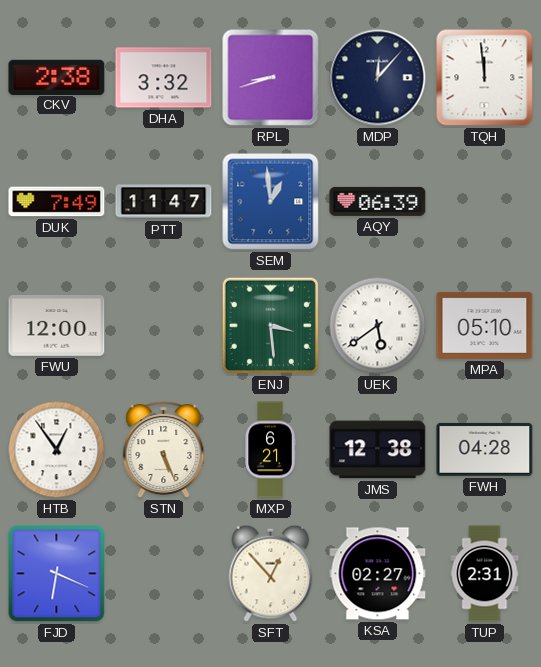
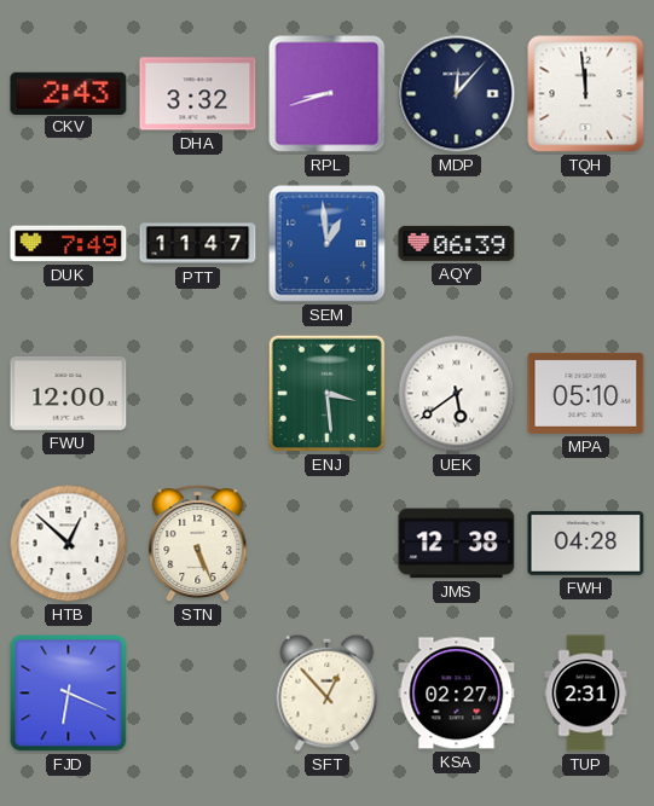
CKV: 2:38 -> 2:43 (69, 93)
HTB: 12:54 -> 12:52 (69, 544)
MXP: 6:21 -> none (270, 450)
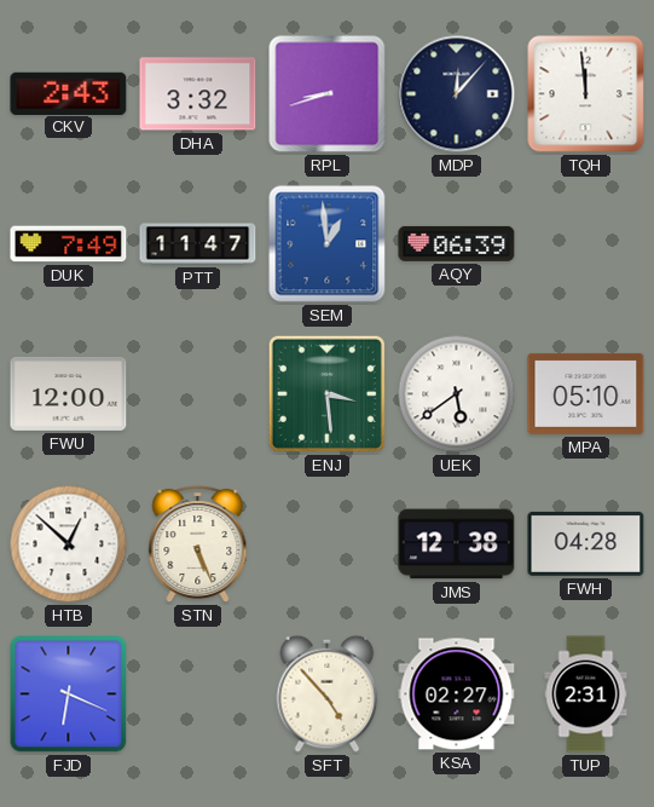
SFT: 12:53 -> 4:53 (328, 693)
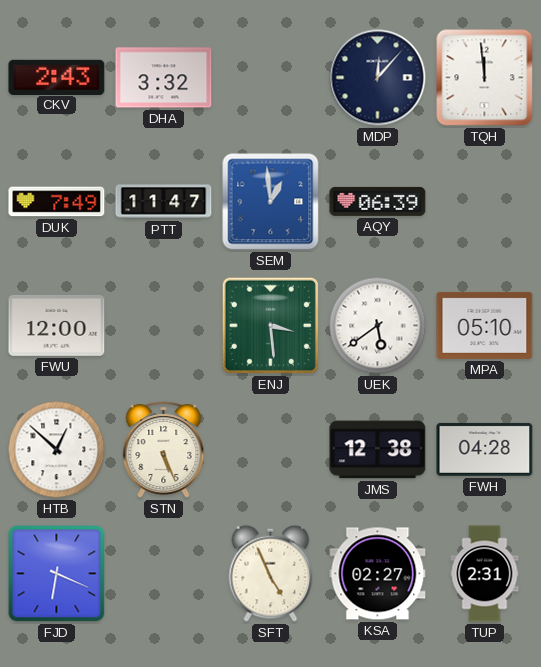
RPL: 8:42 -> none (328, 94)
SFT: 4:53 -> 4:56 (271, 573)
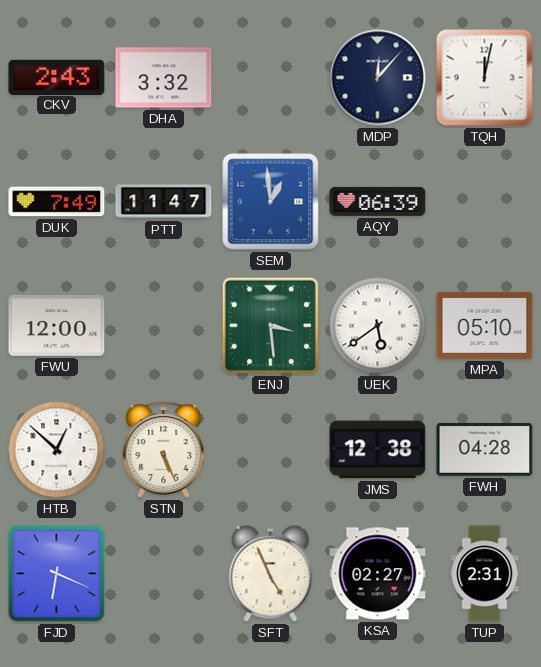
TQH: 11:59 -> 12:02 (485, 78)
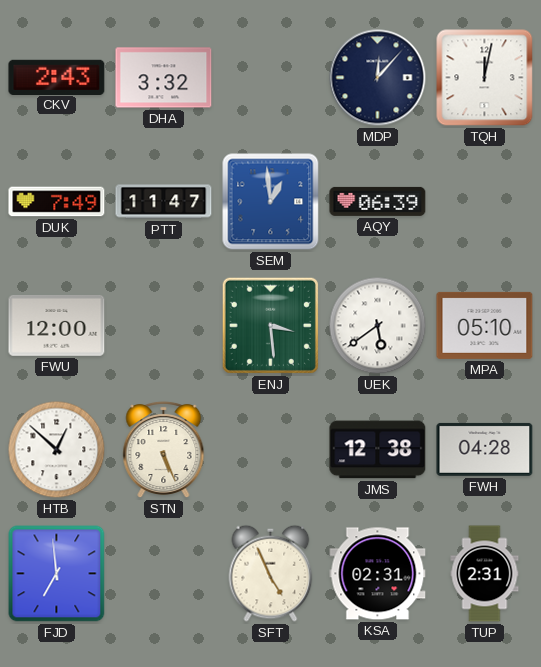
FJD: 6:19 -> 6:59 (57, 574)
KSA: 02:27 -> 02:31 (378, 574)
